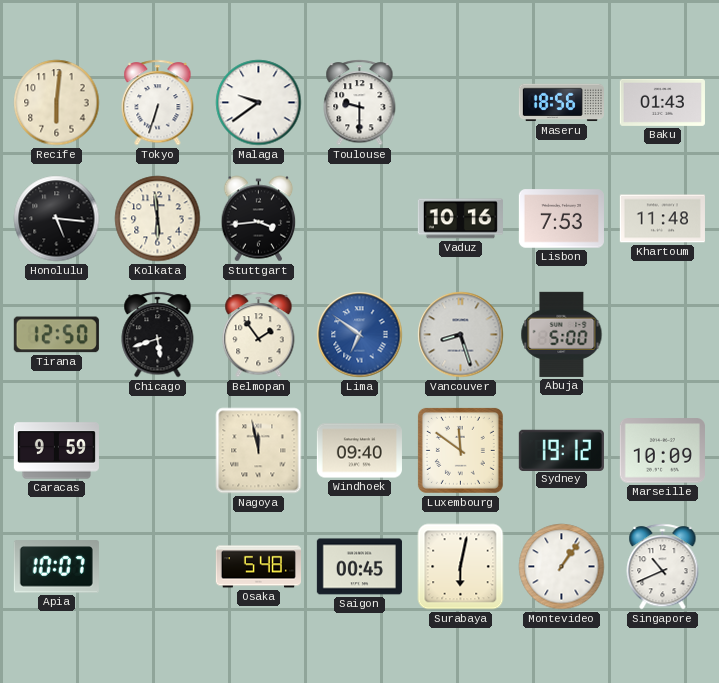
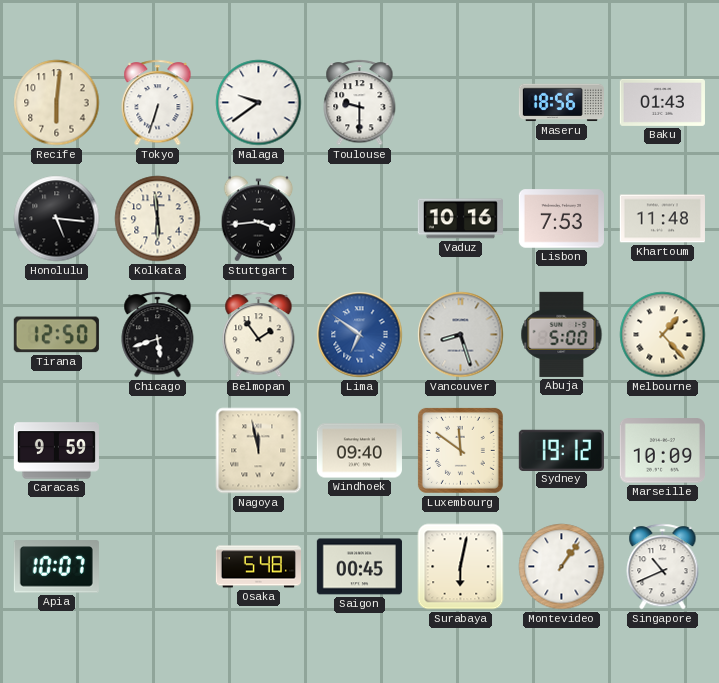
Melbourne: none -> 1:23 (663, 335)
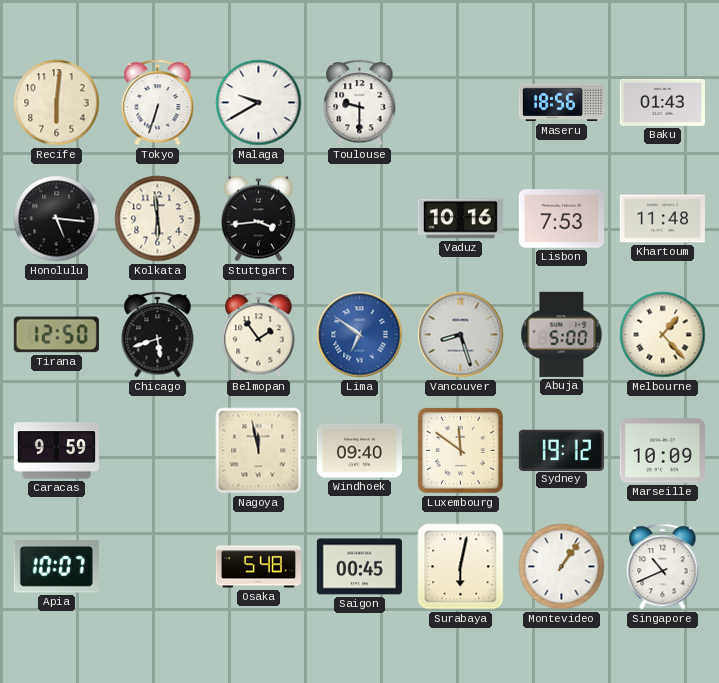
Malaga: 9:39 -> 9:40 (259, 103)
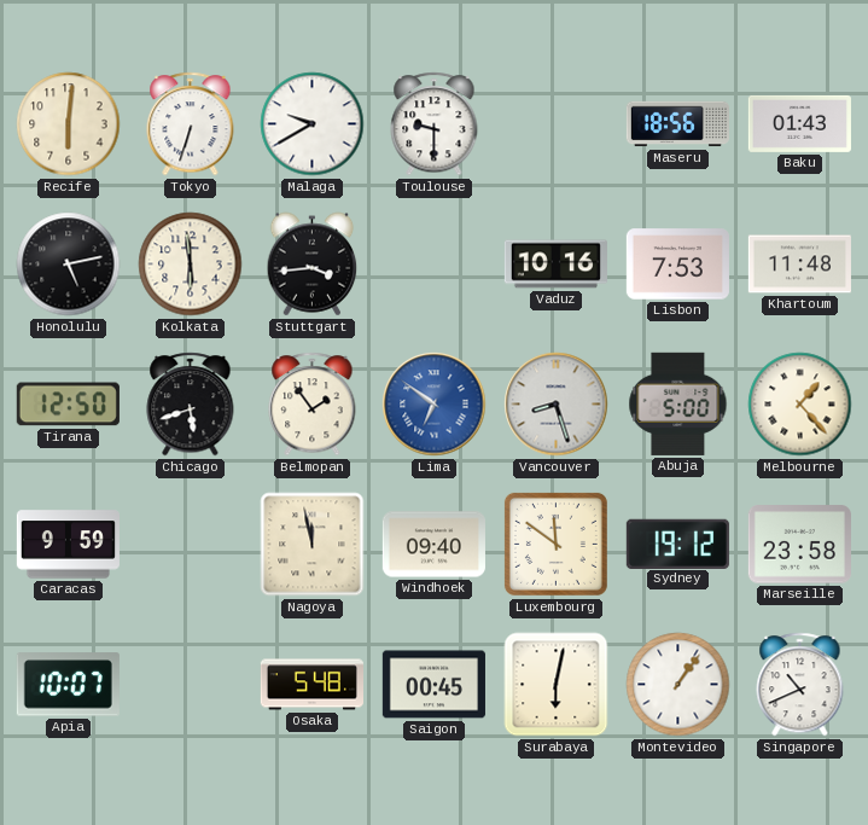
Honolulu: 5:16 -> 5:13 (69, 265)
Marseille: 10:09 -> 23:58 (799, 545)
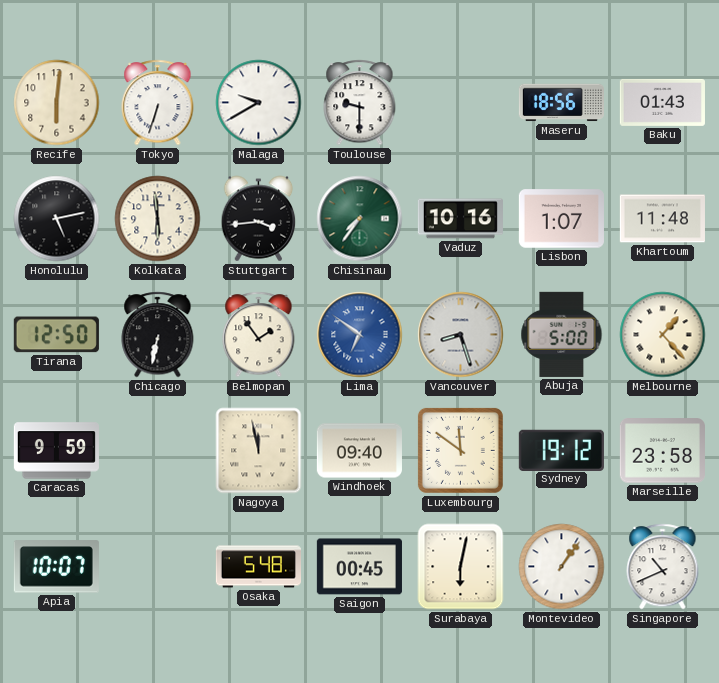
Chisinau: none -> 7:36 (360, 219)
Lisbon: 7:53 -> 1:07 (561, 219)
Chicago: 5:42 -> 6:32 (158, 335)
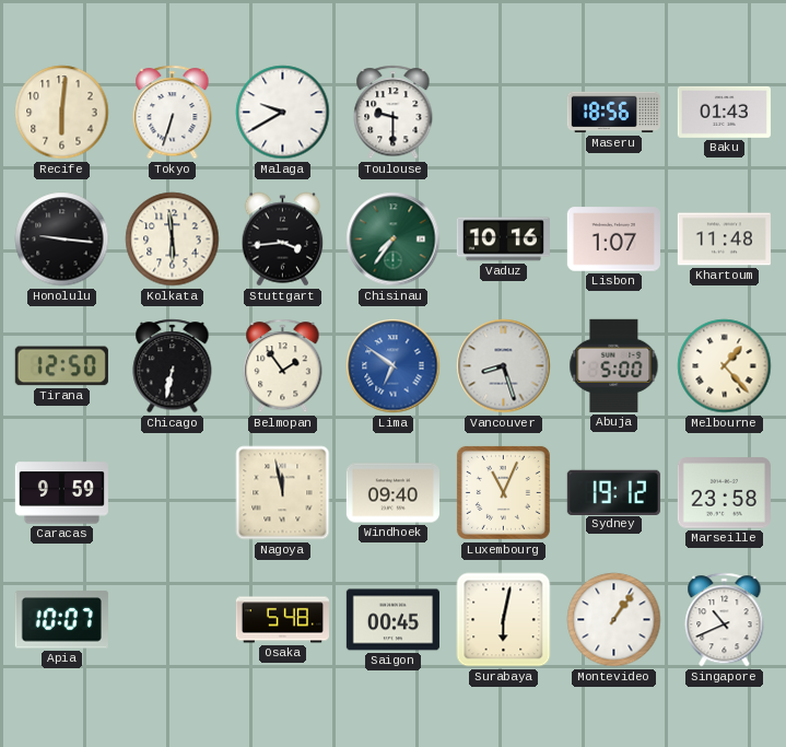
Honolulu: 5:13 -> 9:16 (62, 240)
Luxembourg: 11:51 -> 11:04 (503, 492)
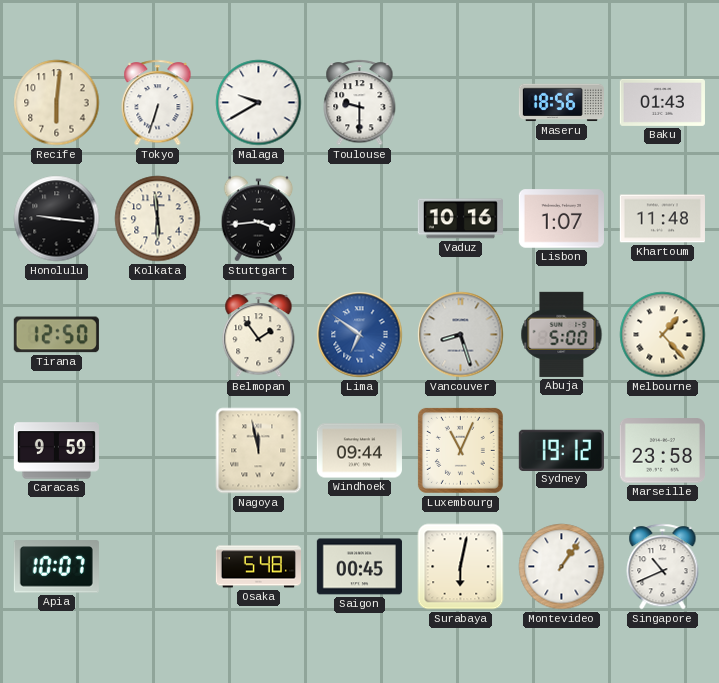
Chisinau: 7:36 -> none (394, 240)
Chicago: 6:32 -> none (173, 366)
Windhoek: 09:40 -> 09:44 (359, 451)
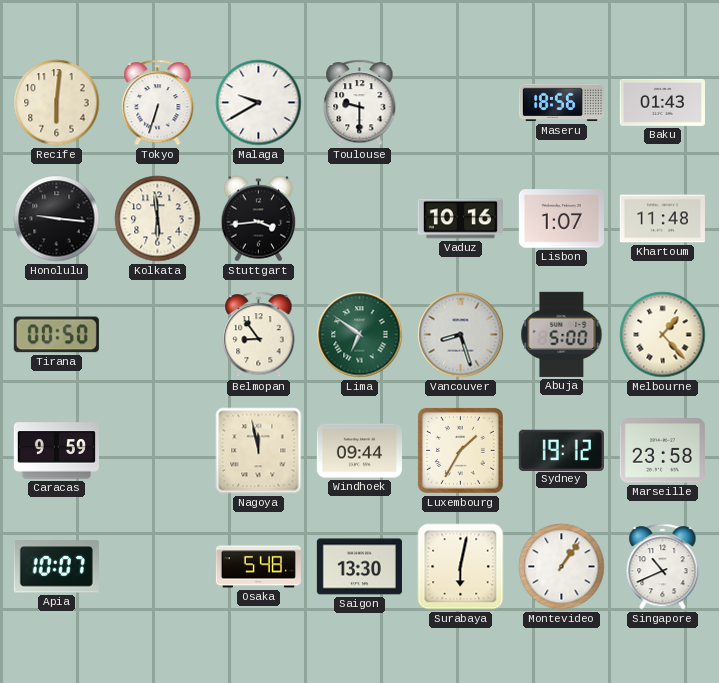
Tirana: 12:50 -> 00:50 (56, 335)
Belmopan: 1:54 -> 8:54 (259, 335)
Lima dial: blue -> green (360, 335)
Luxembourg: 11:04 -> 1:35 (460, 450)
Saigon: 00:45 -> 13:30 (359, 567)
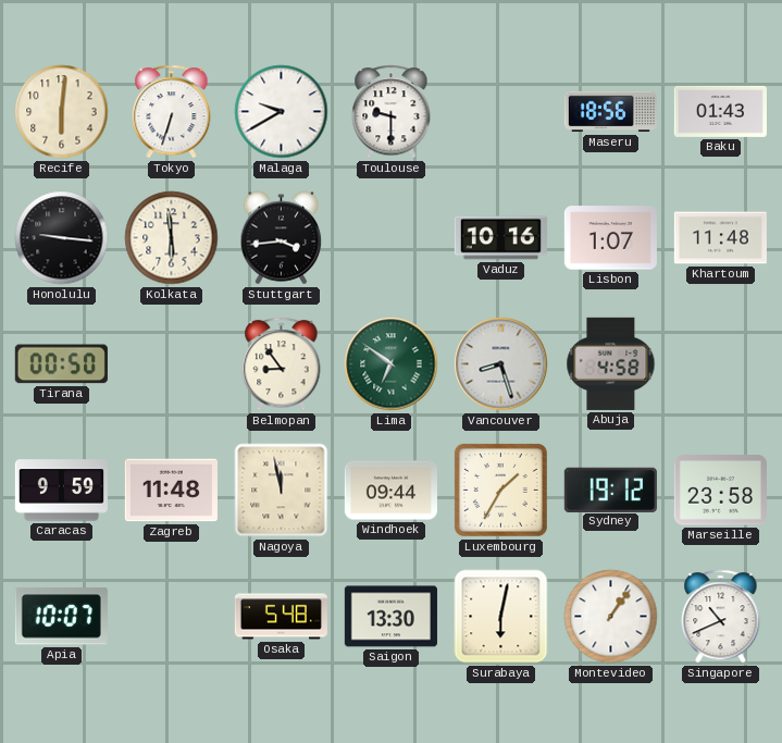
Abuja: 5:00 -> 4:58 (611, 363)
Melbourne: 1:23 -> none (663, 335)
Zagreb: none -> 11:48 (171, 491)
